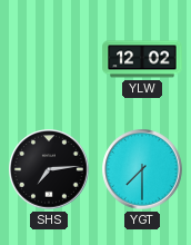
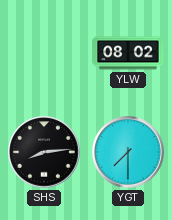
YLW: 12:02 -> 08:02 (128, 53)
SHS: 7:14 -> 8:14 (44, 152)
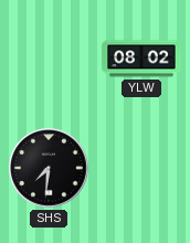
SHS: 8:14 -> 7:31 (49, 168)
YGT: 7:30 -> none (128, 152)
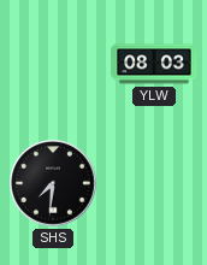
YLW: 08:02 -> 08:03 (154, 64)
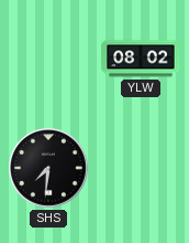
YLW: 08:03 -> 08:02 (141, 59)
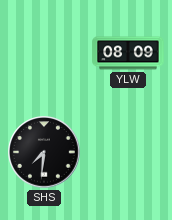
YLW: 08:02 -> 08:09 (128, 53)
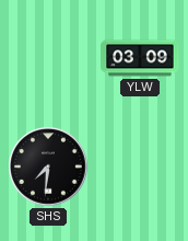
YLW: 08:09 -> 03:09 (140, 58)
